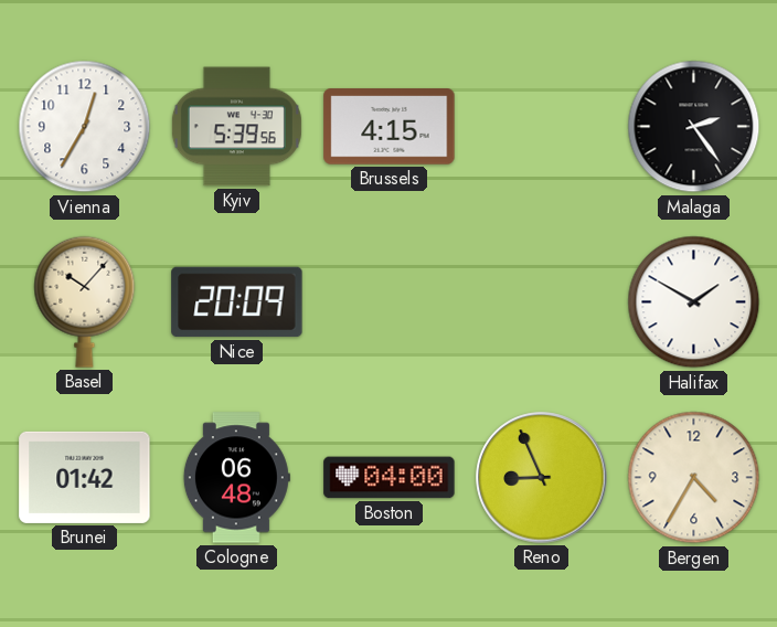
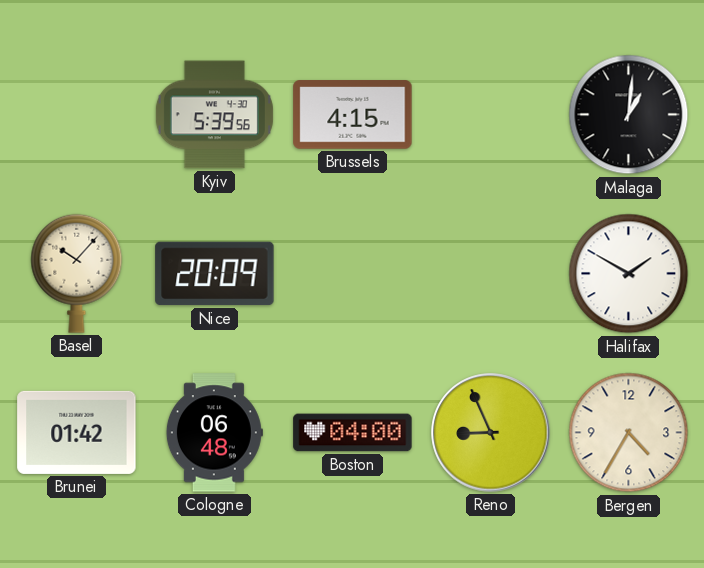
Vienna: 12:35 -> none (85, 127)
Malaga: 2:24 -> 1:01 (629, 115)
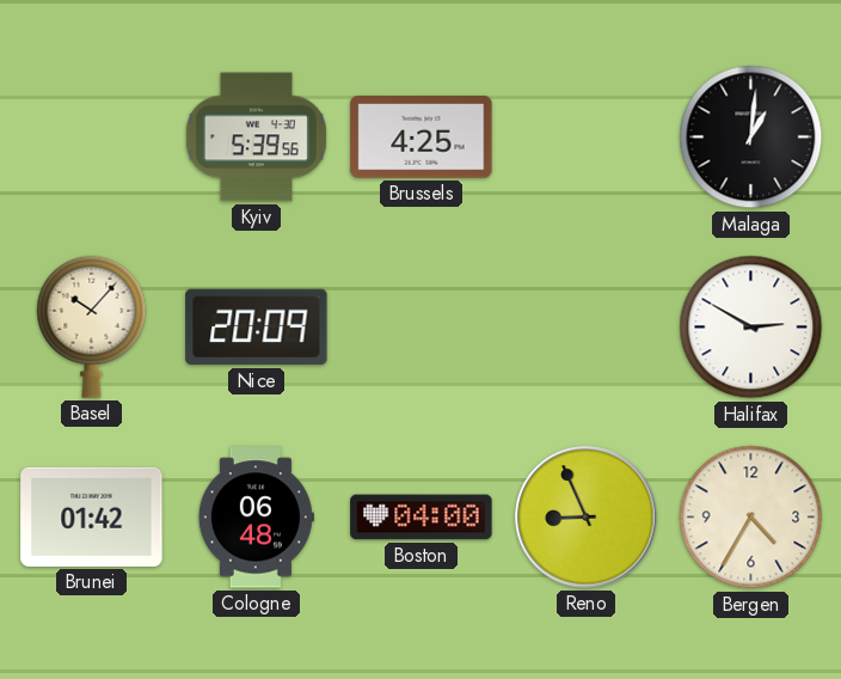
Brussels: 4:15 -> 4:25 (422, 137)
Halifax: 1:50 -> 2:50 (751, 328)
